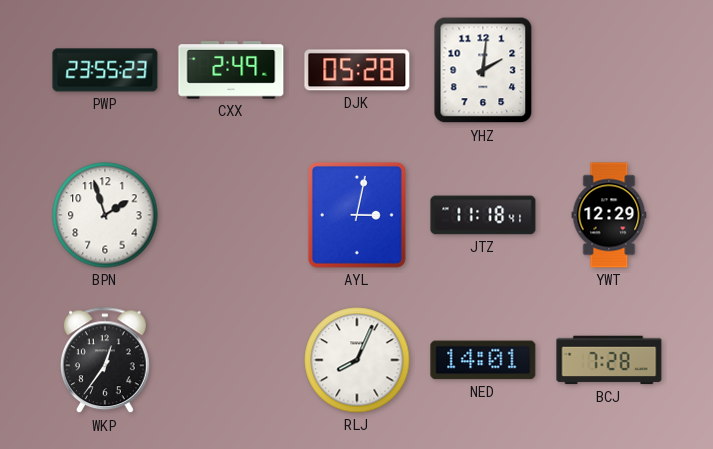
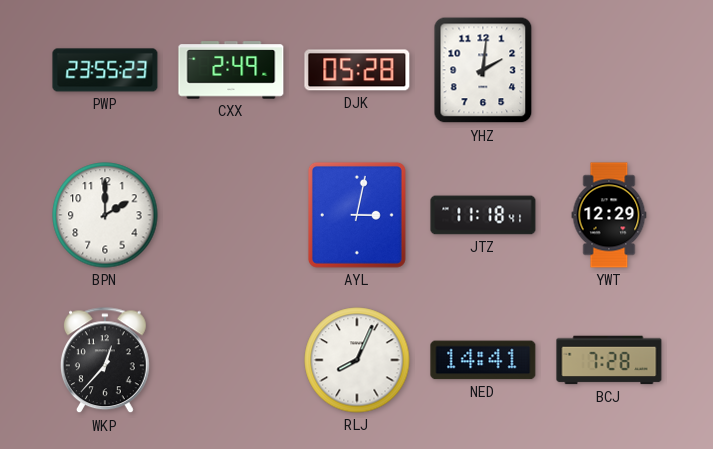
BPN: 1:57 -> 2:00 (105, 215)
WKP: 12:36 -> 12:37 (105, 361)
NED: 14:01 -> 14:41 (483, 360)
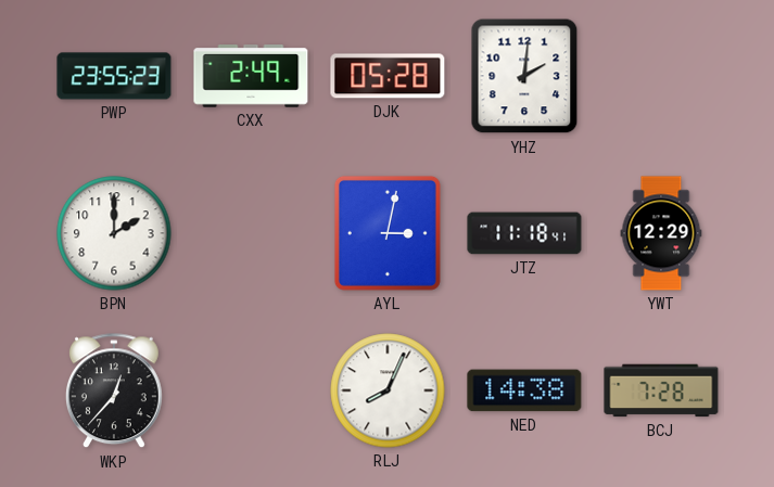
NED: 14:41 -> 14:38 (524, 390)
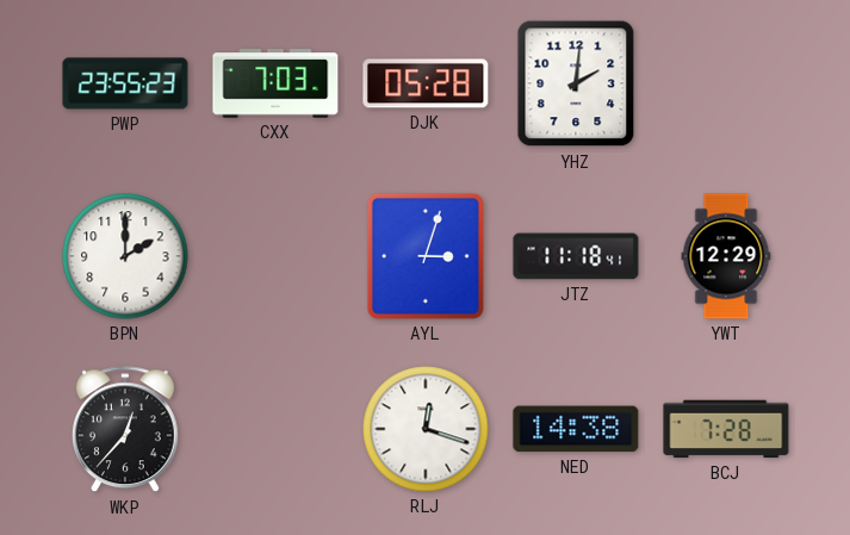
CXX: 2:49 -> 7:03 (275, 83)
AYL: 3:02 -> 3:03 (426, 256)
RLJ: 8:04 -> 12:18 (426, 429)
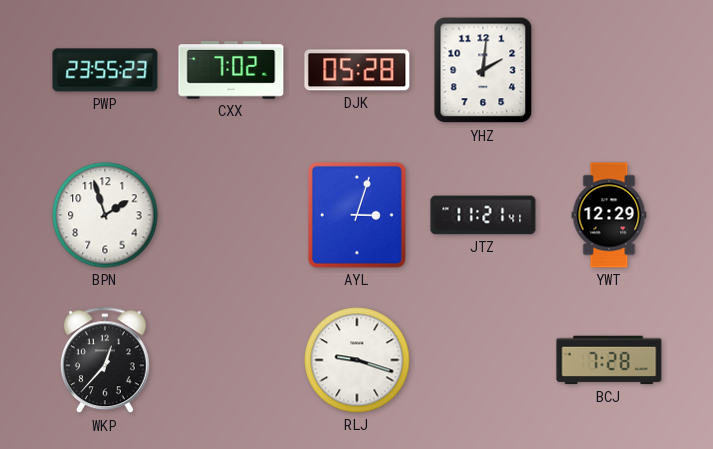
CXX: 7:03 -> 7:02 (231, 70)
BPN: 2:00 -> 1:57 (105, 215)
JTZ: 11:18 -> 11:21 (483, 215)
RLJ: 12:18 -> 9:18 (357, 360)
NED: 14:38 -> none (576, 429)
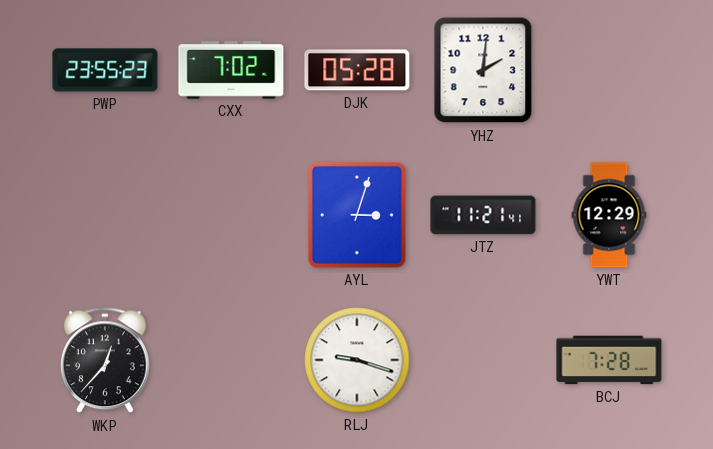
BPN: 1:57 -> none (105, 215)
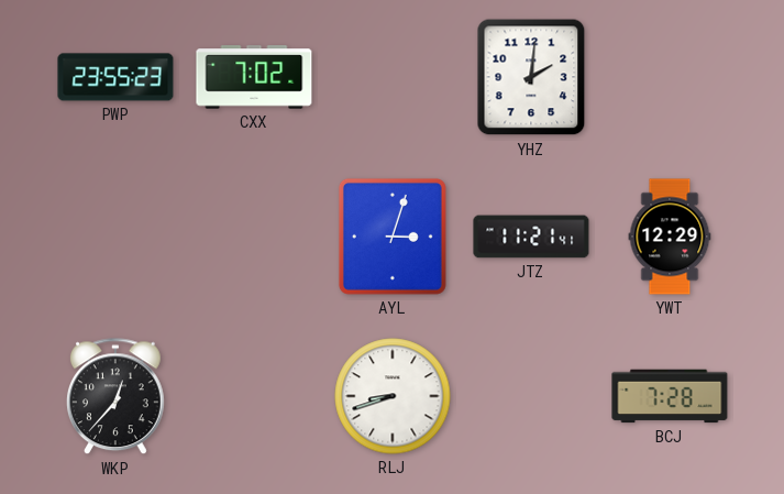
DJK: 05:28 -> none (357, 70)
RLJ: 9:18 -> 8:42 (393, 396)
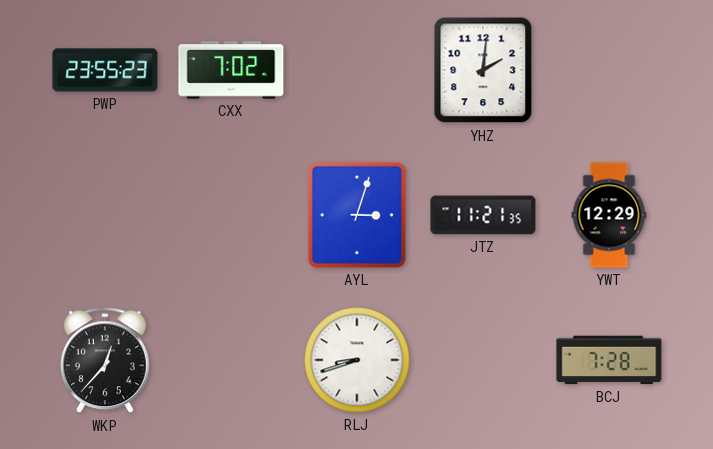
JTZ: 11:21:41 -> 11:21:35 (483, 215)
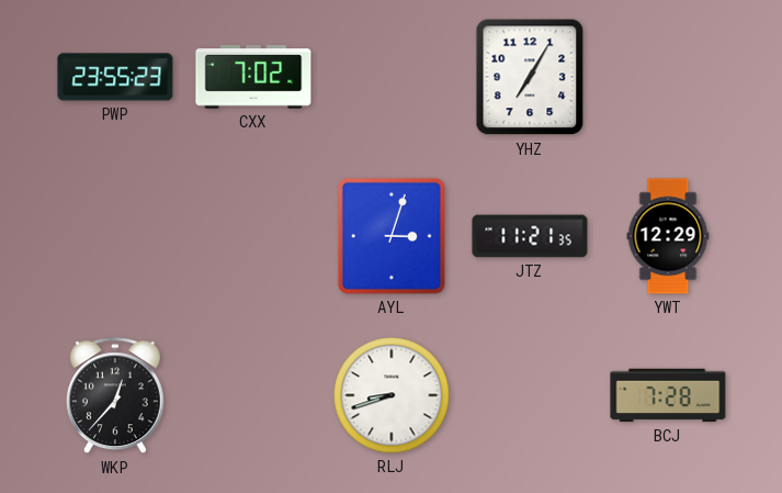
YHZ: 2:01 -> 7:05 (530, 77)
